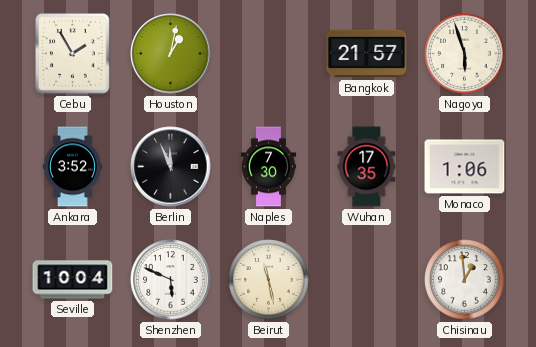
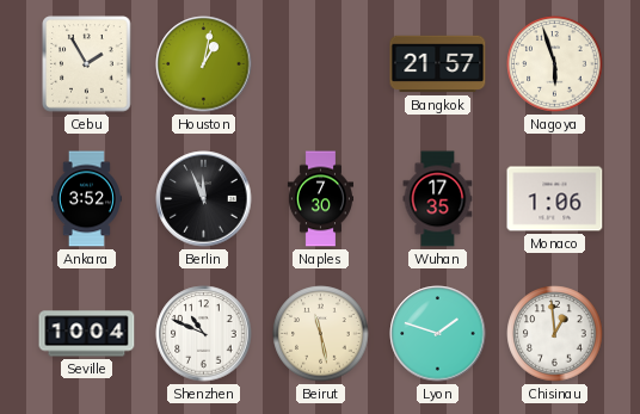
Shenzhen: 5:49 -> 10:49 (204, 334)
Lyon: none -> 1:48 (438, 334)
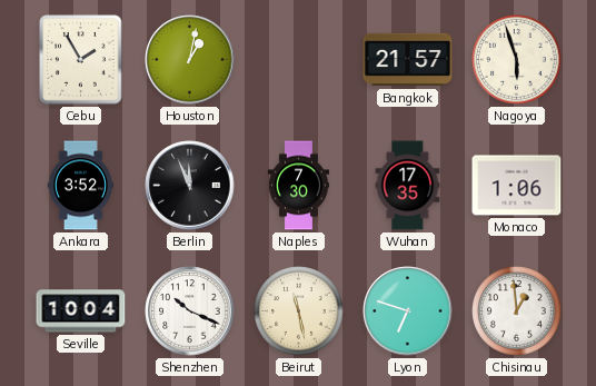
Shenzhen: 10:49 -> 10:19 (190, 311)
Lyon: 1:48 -> 6:48 (408, 311)
